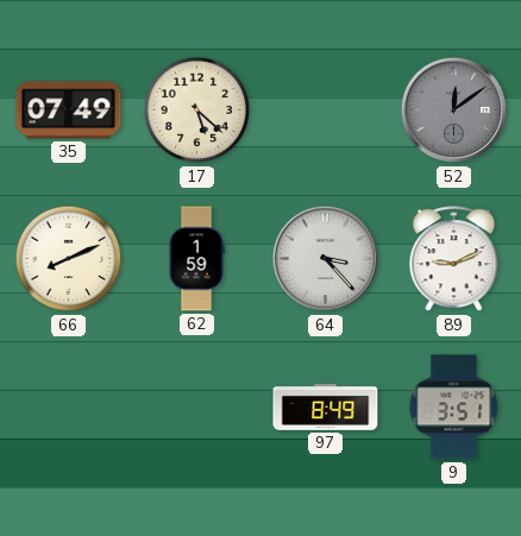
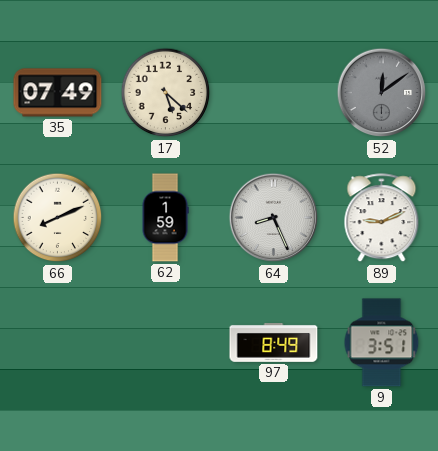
64: 3:23 -> 8:26 (274, 218)
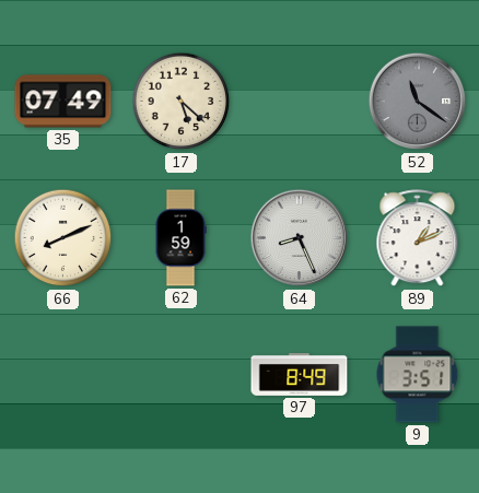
52: 12:09 -> 11:21 (418, 102)
89: 9:11 -> 1:11 (418, 238)
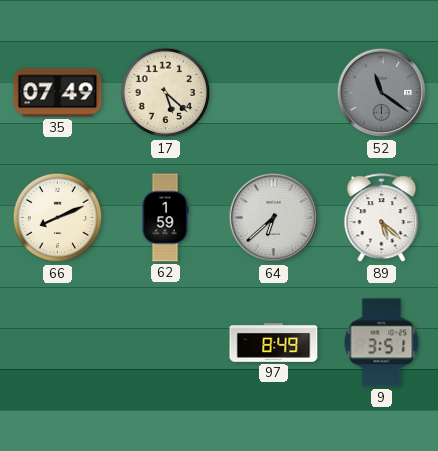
64: 8:26 -> 6:38 (274, 218)
89: 1:11 -> 5:22 (382, 218)
